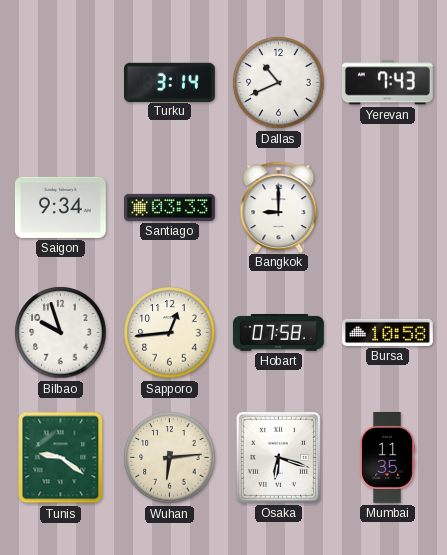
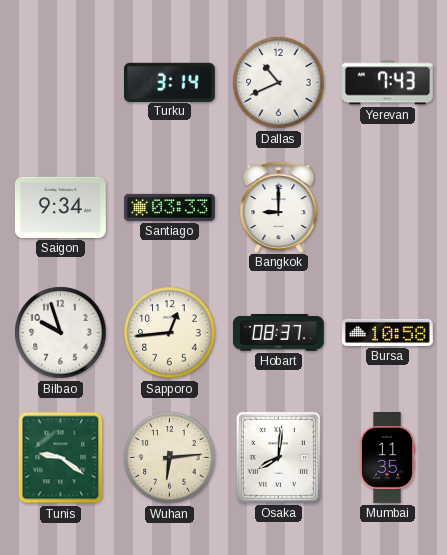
Hobart: 07:58 -> 08:37 (278, 333)
Osaka: 6:18 -> 8:01 (278, 457)
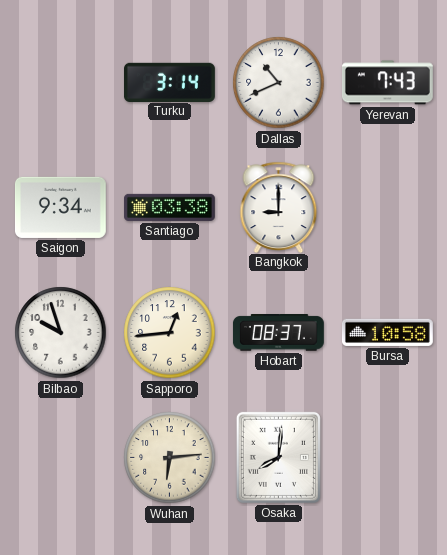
Santiago: 03:33 -> 03:38 (170, 207)
Tunis: 9:21 -> none (61, 458)
Mumbai: 11:35 -> none (387, 458)
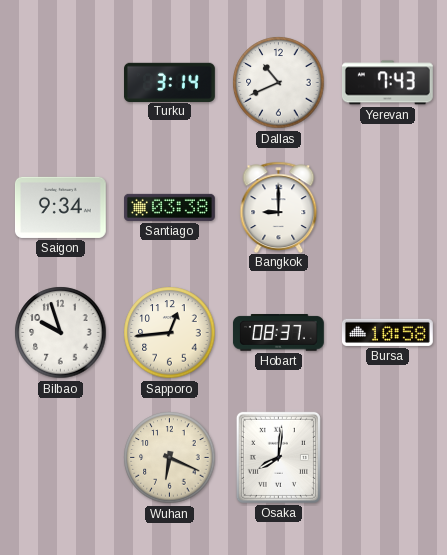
Wuhan: 6:14 -> 6:19 (170, 458)
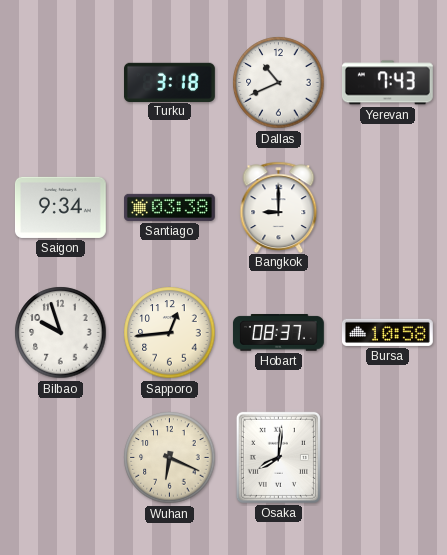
Turku: 3:14 -> 3:18 (170, 82)
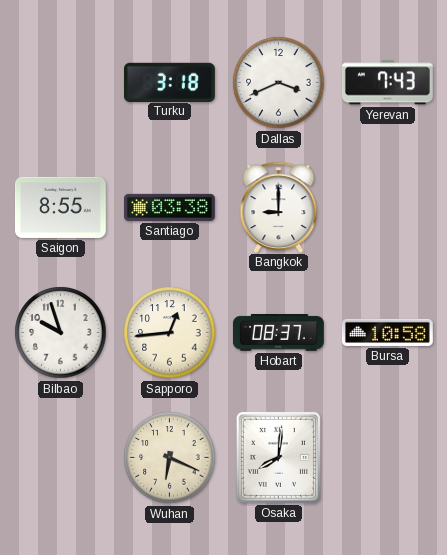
Dallas: 10:41 -> 3:41 (279, 83)
Saigon: 9:34 -> 8:55 (60, 207)
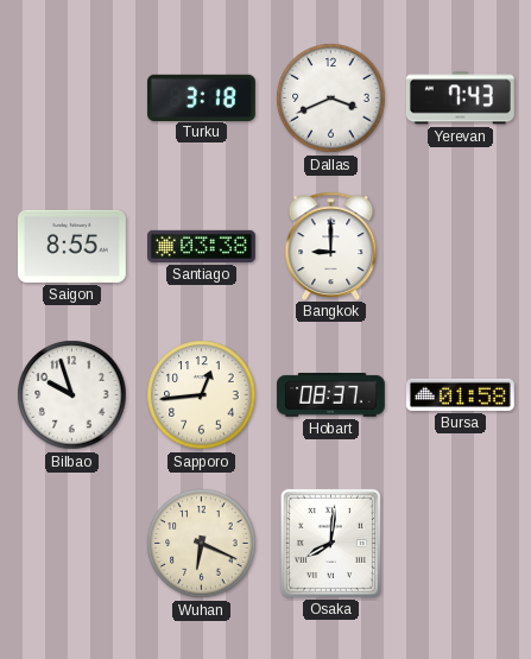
Bursa: 10:58 -> 01:58 (460, 394)
